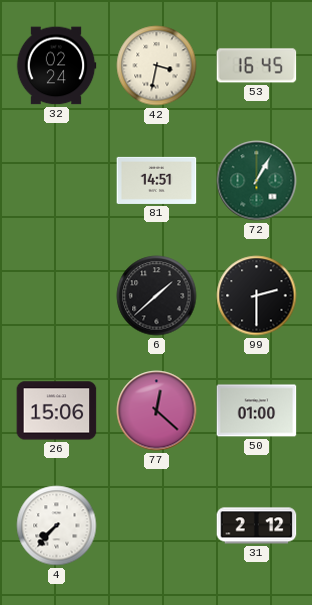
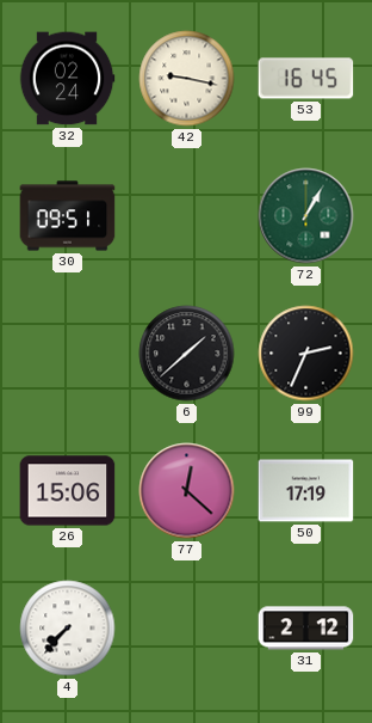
42: 3:32 -> 9:17 (187, 79)
30: none -> 09:51 (68, 216)
81: 14:51 -> none (157, 180)
99: 2:30 -> 2:34 (306, 354)
50: 01:00 -> 17:19 (306, 491)
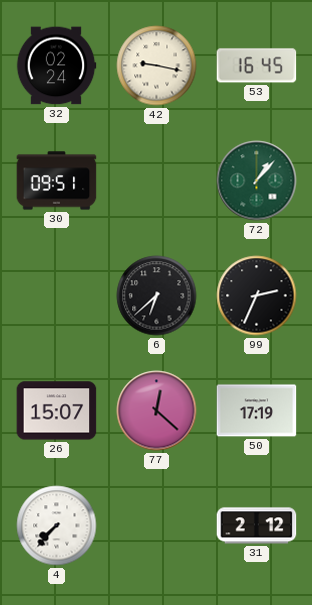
72: 1:05 -> 1:07 (257, 181)
6: 1:38 -> 6:38 (157, 296)
26: 15:06 -> 15:07 (57, 411)
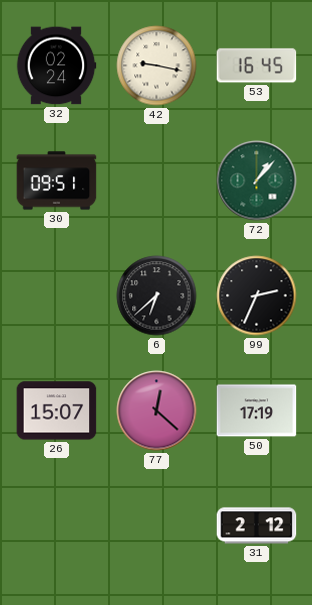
4: 7:37 -> none (57, 526)
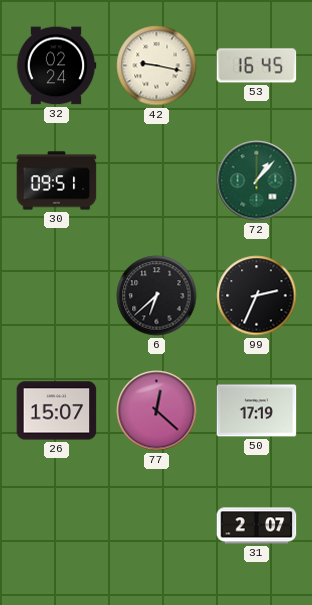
31: 2:12 -> 2:07 (257, 526)
